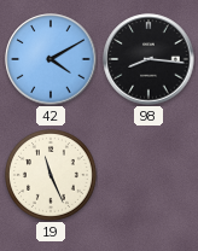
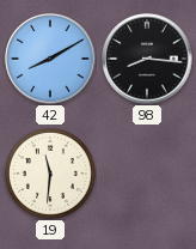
42: 4:10 -> 8:10 (50, 59)
19: 11:26 -> 11:31 (50, 174)
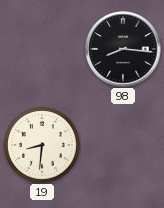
42: 8:10 -> none (50, 59)
19: 11:31 -> 8:31 (42, 145)
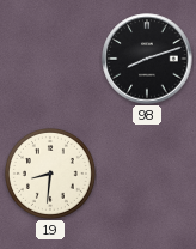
98: 8:16 -> 8:12 (147, 59)
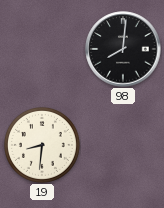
98: 8:12 -> 8:01 (123, 49)
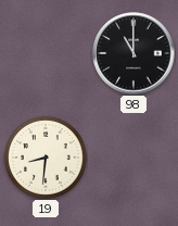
98: 8:01 -> 11:00 (133, 53)
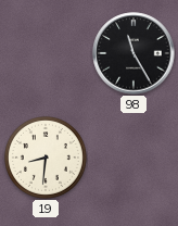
98: 11:00 -> 11:25 (133, 53)
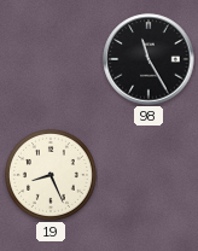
19: 8:31 -> 8:26 (51, 175)
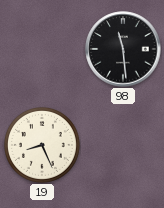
98: 11:25 -> 11:29 (123, 49)
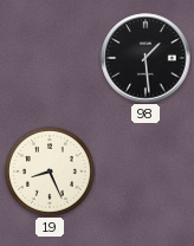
98: 11:29 -> 1:29 (145, 58)
